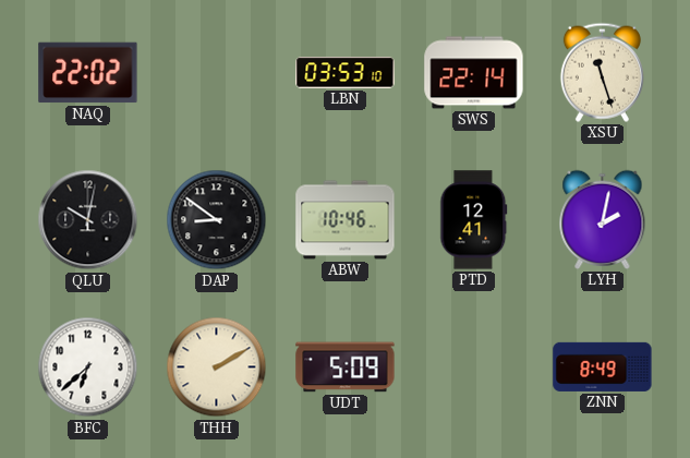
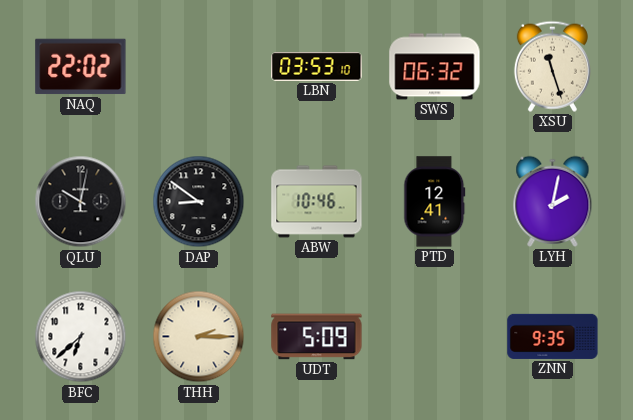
SWS: 22:14 -> 06:32 (435, 67)
THH: 2:10 -> 2:15 (199, 337)
ZNN: 8:49 -> 9:35 (553, 336)
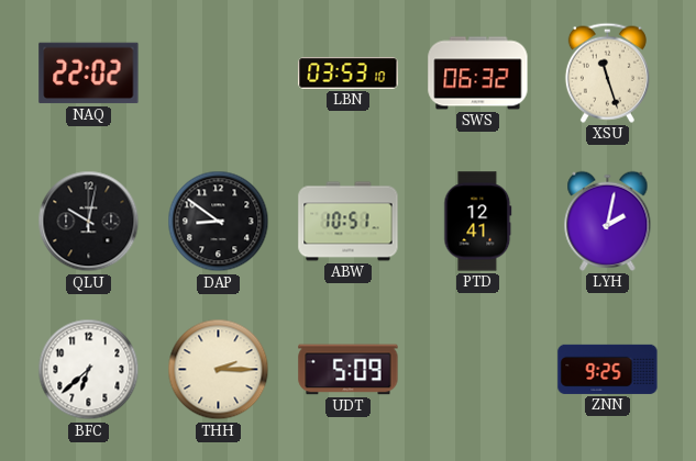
ABW: 10:46 -> 10:51 (349, 222)
ZNN: 9:35 -> 9:25 (608, 369)
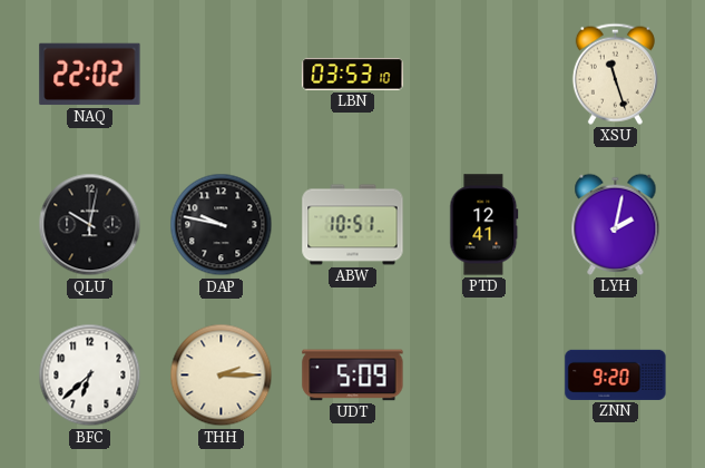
SWS: 06:32 -> none (478, 74)
DAP: 8:51 -> 9:47 (222, 225)
ZNN: 9:25 -> 9:20 (616, 374)
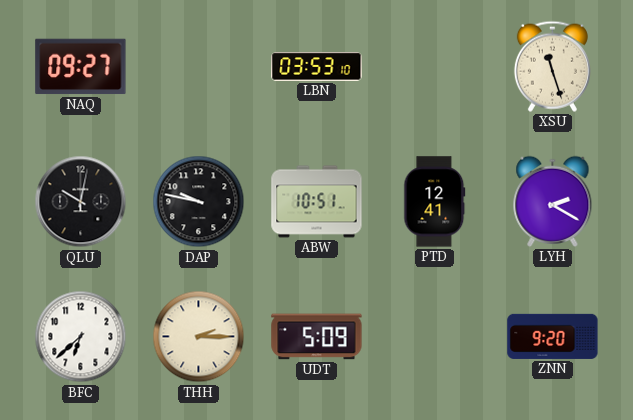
NAQ: 22:02 -> 09:27 (81, 67)
LYH: 2:02 -> 2:20 (553, 201)
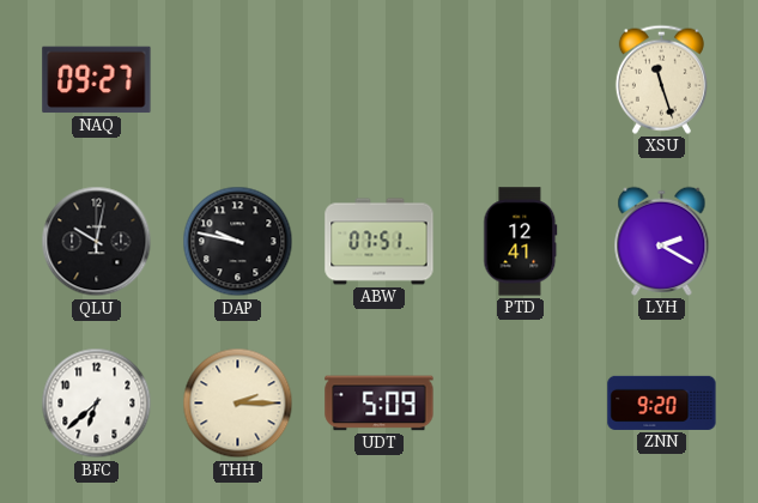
LBN: 03:53 -> none (317, 67)
ABW: 10:51 -> 07:51 (380, 242)
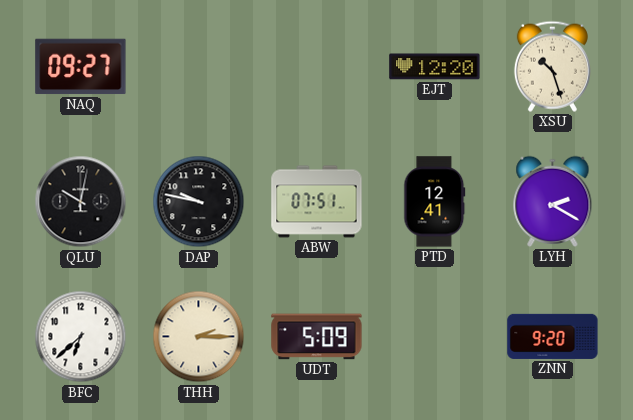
EJT: none -> 12:20 (435, 67)
XSU: 11:27 -> 10:27 (552, 66)
